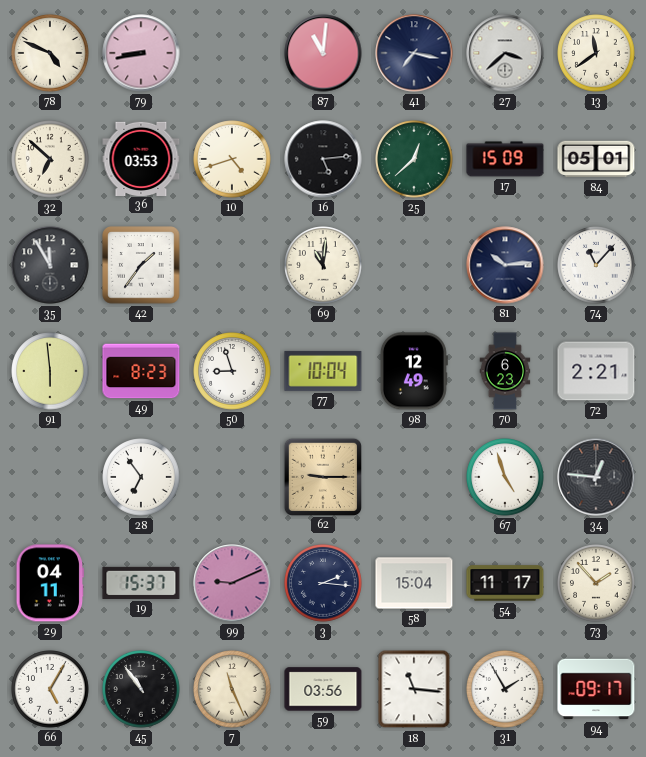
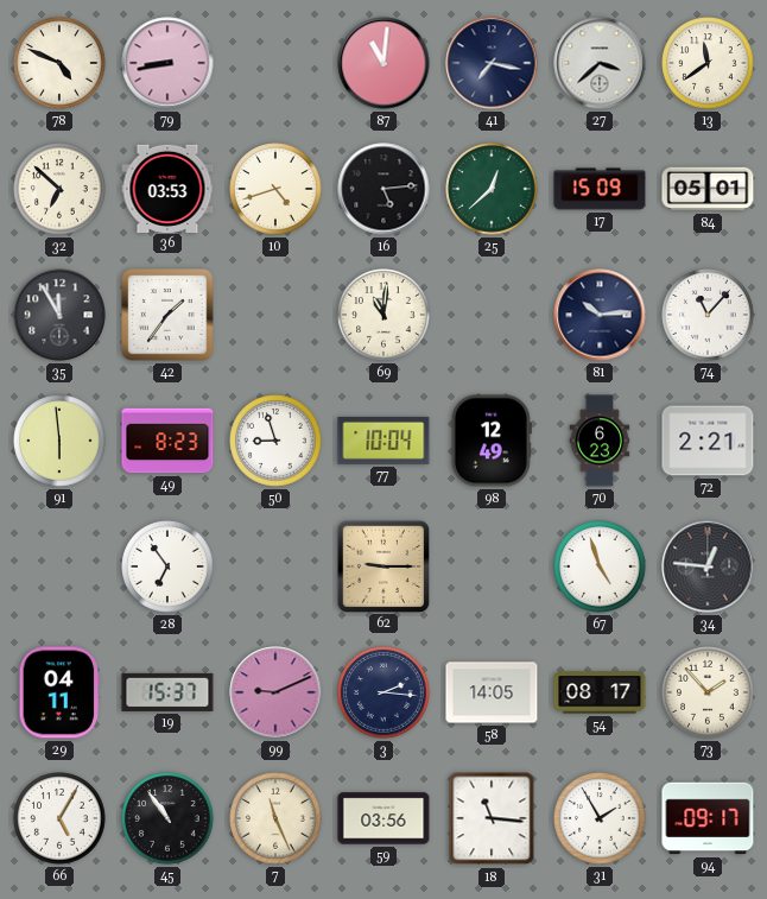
58: 15:04 -> 14:05 (492, 692)
54: 11:17 -> 08:17 (600, 692)
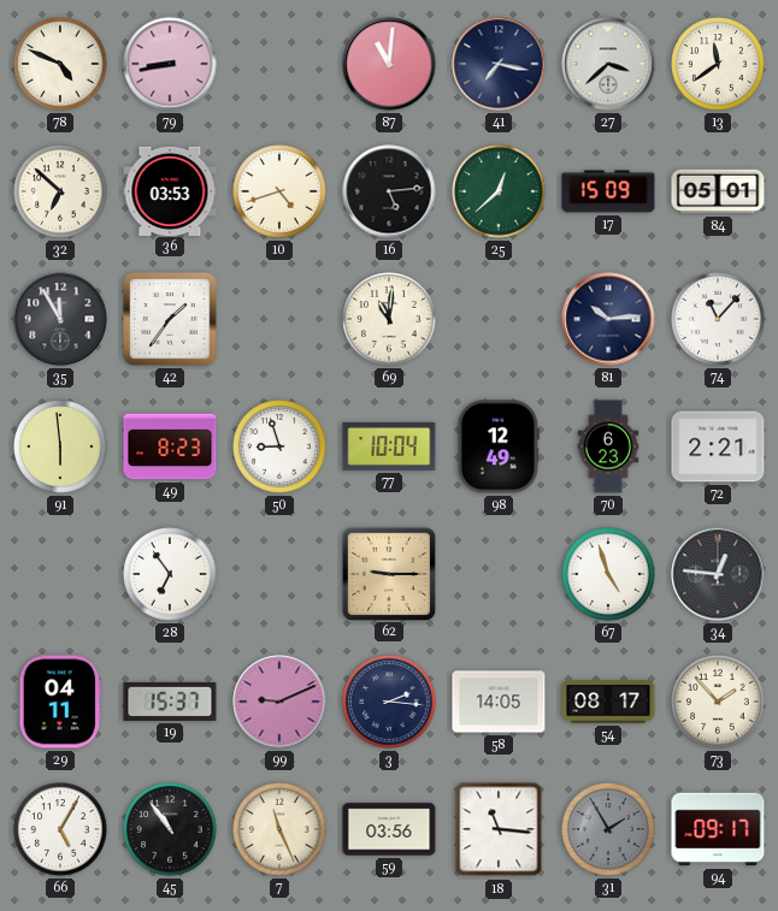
31 dial: white -> grey (608, 829)
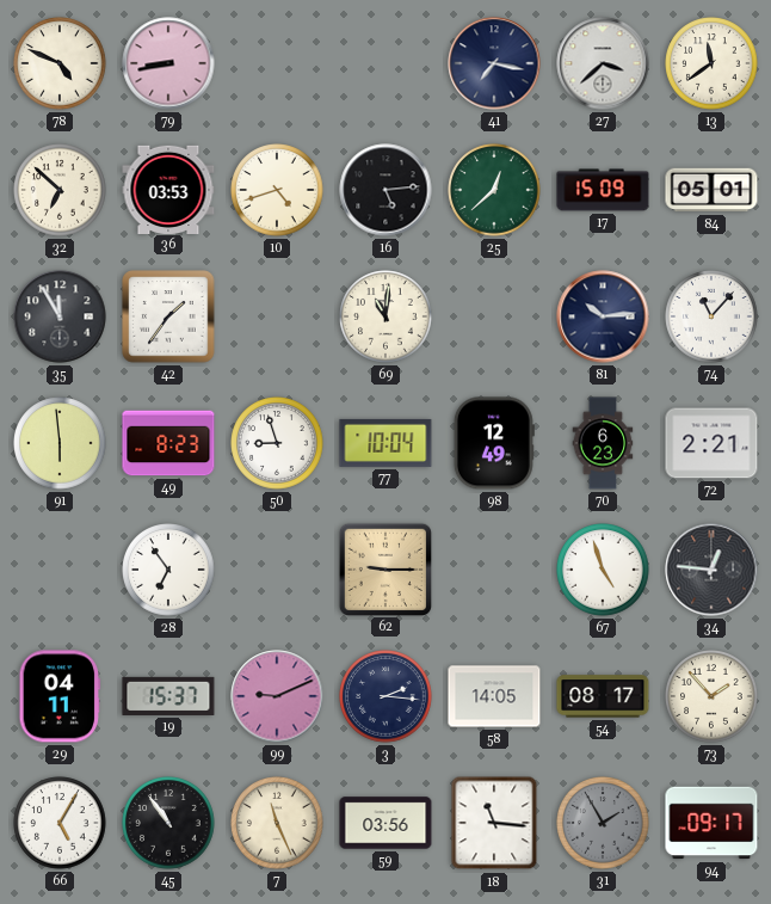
87: 11:01 -> none (389, 64)
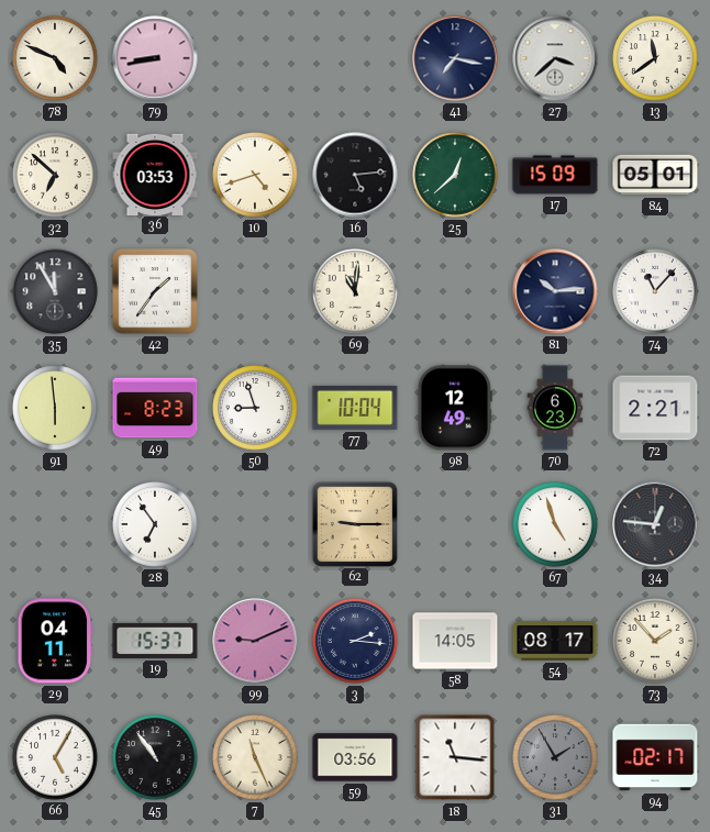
94: 09:17 -> 02:17 (655, 757)
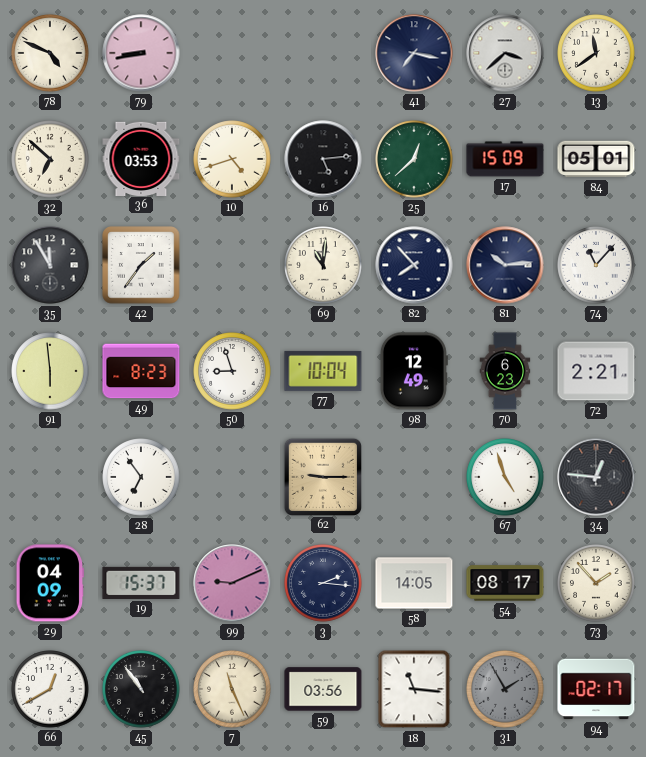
82: none -> 7:53 (414, 265)
29: 04:11 -> 04:09 (50, 583)
66: 5:05 -> 12:40 (50, 689)
